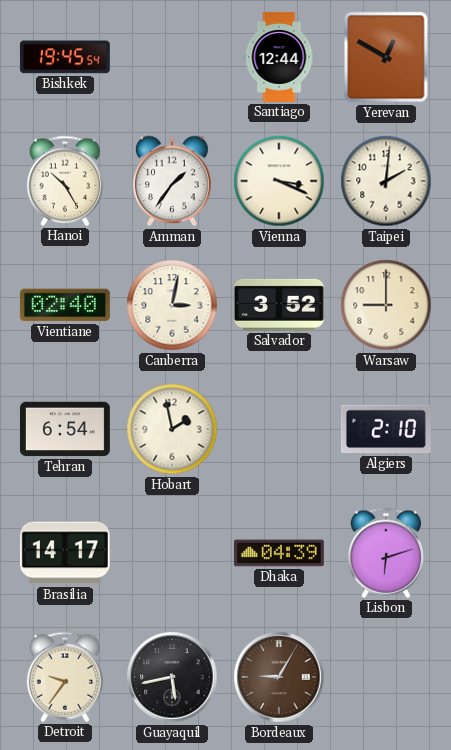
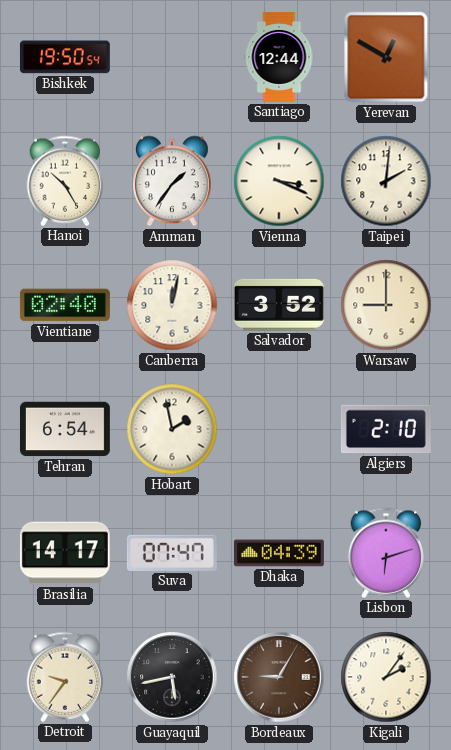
Bishkek: 19:45 -> 19:50 (65, 57)
Canberra: 3:02 -> 12:02 (172, 305)
Suva: none -> 07:47 (172, 553)
Kigali: none -> 2:06 (386, 677)
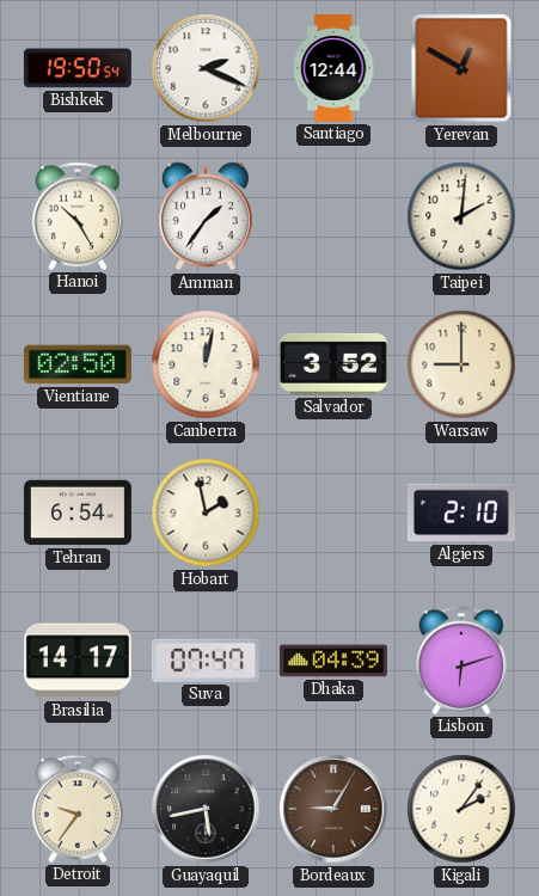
Melbourne: none -> 2:19 (206, 68)
Vienna: 3:19 -> none (279, 181)
Vientiane: 02:40 -> 02:50 (78, 364)
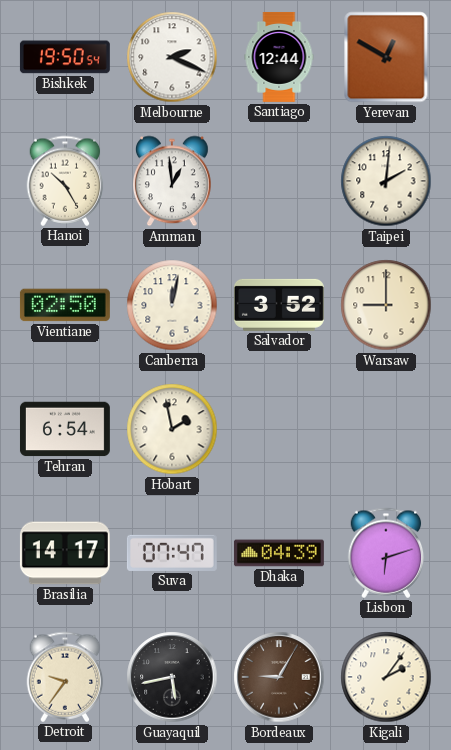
Amman: 1:36 -> 12:59 (172, 181)
Algiers: 2:10 -> none (461, 513)
